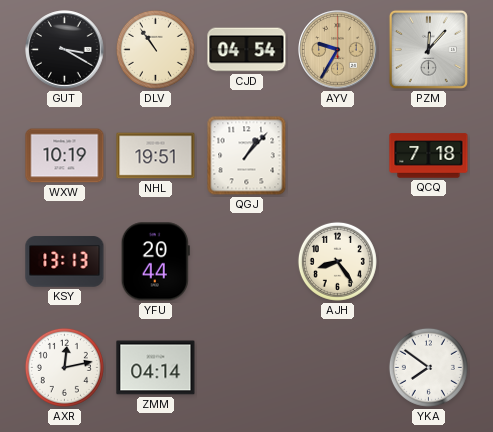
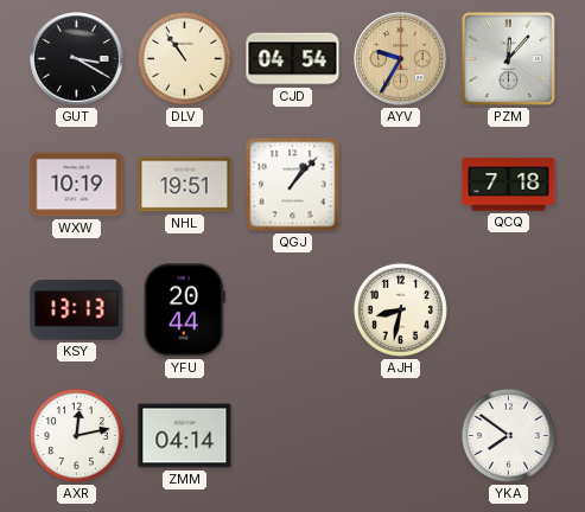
AJH: 8:24 -> 8:32 (400, 309)
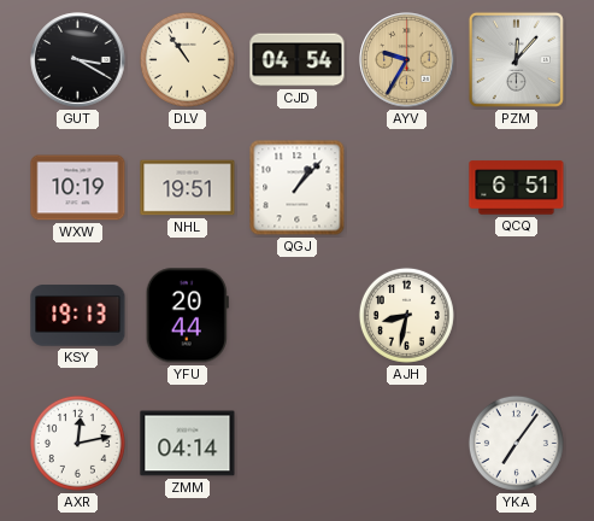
QCQ: 7:18 -> 6:51 (517, 188)
KSY: 13:13 -> 19:13 (78, 316)
YKA: 7:51 -> 7:06 (516, 443)
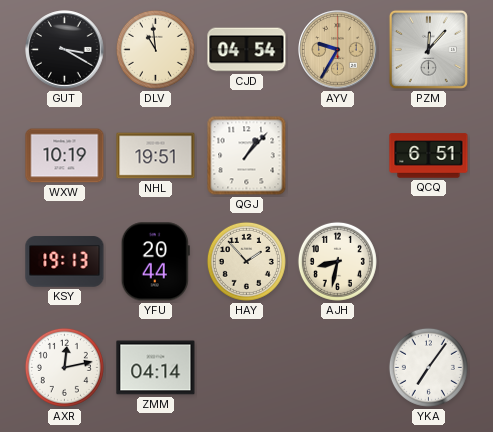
DLV: 10:54 -> 10:59 (155, 49)
HAY: none -> 1:53 (246, 261)
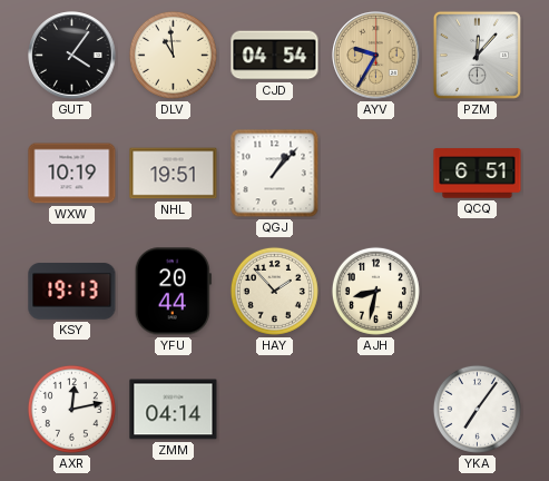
GUT: 3:20 -> 4:06 (72, 56)
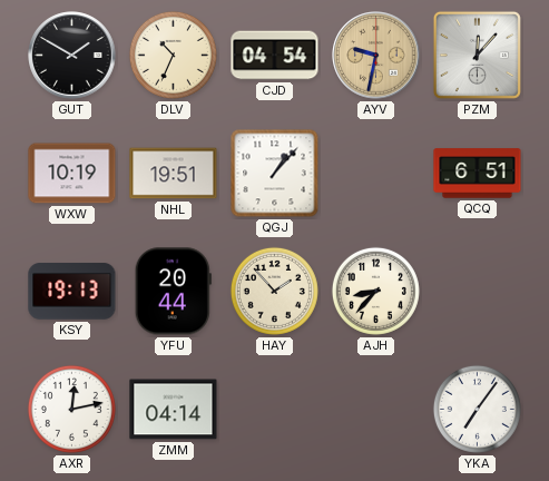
GUT: 4:06 -> 1:50 (72, 56)
DLV: 10:59 -> 10:34 (173, 55)
AYV: 9:35 -> 9:32 (376, 56)
AJH: 8:32 -> 8:37 (375, 291)
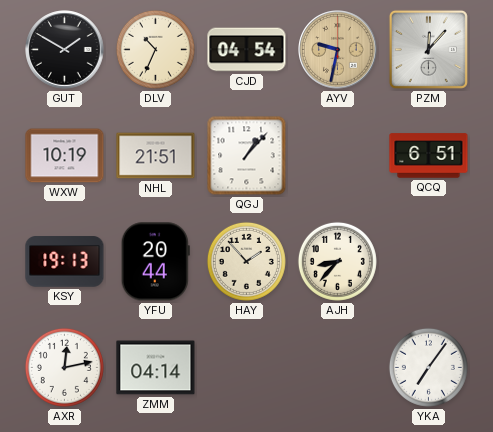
NHL: 19:51 -> 21:51 (156, 156)
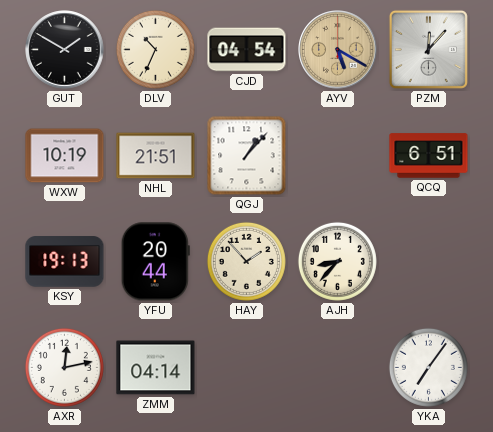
AYV: 9:32 -> 5:20 (338, 50)
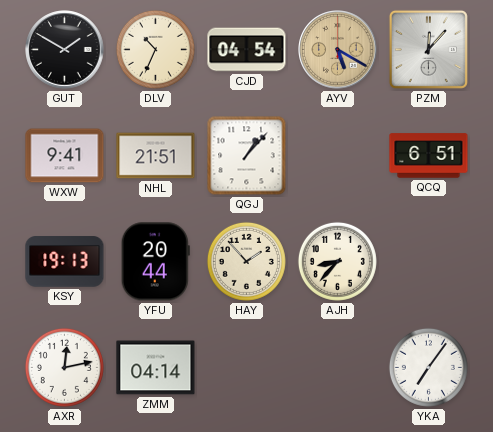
WXW: 10:19 -> 9:41 (65, 156)
